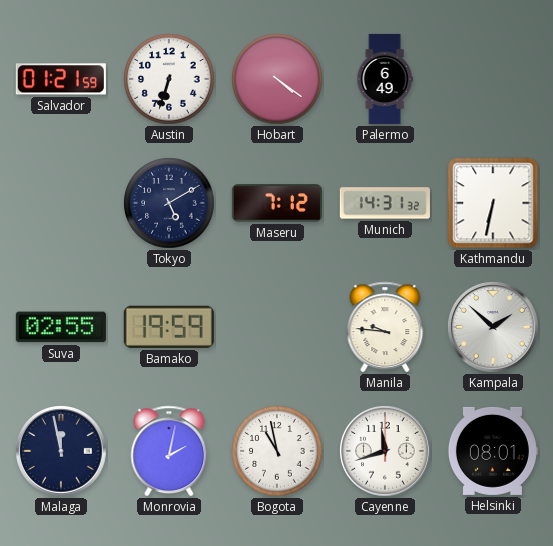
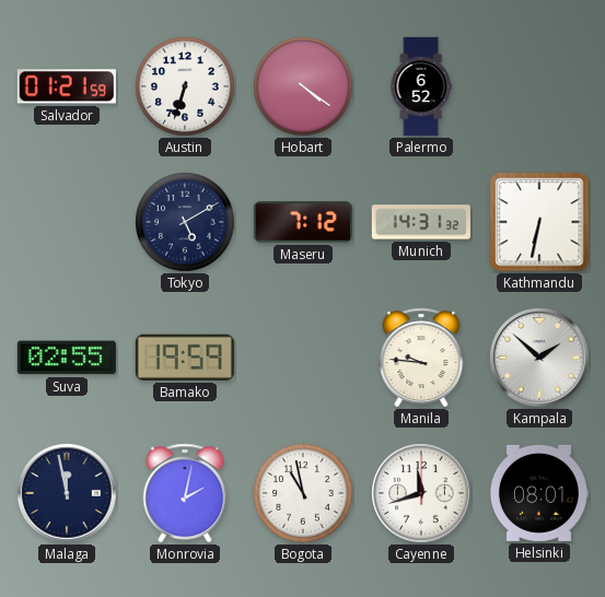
Palermo: 6:49 -> 6:52 (421, 86)
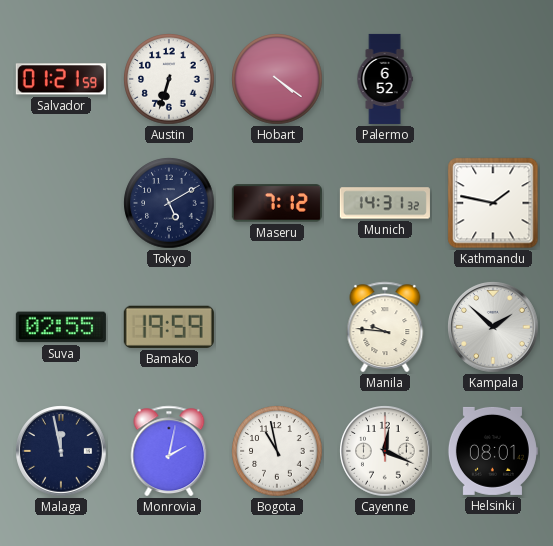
Kathmandu: 6:32 -> 1:47 (493, 203)
Cayenne: 11:42 -> 12:19 (385, 451)
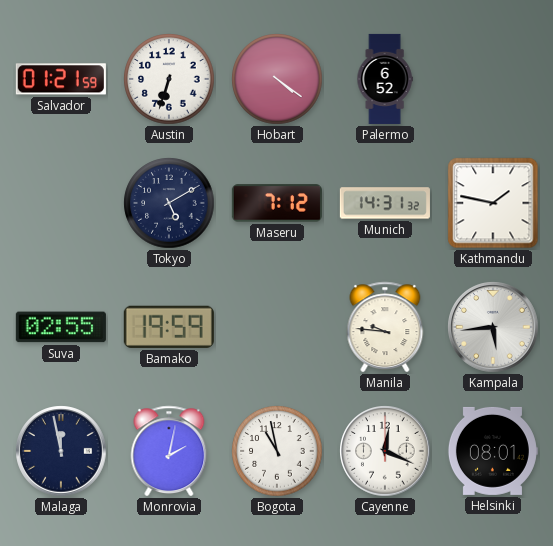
Kampala: 1:52 -> 5:44 (493, 327)
